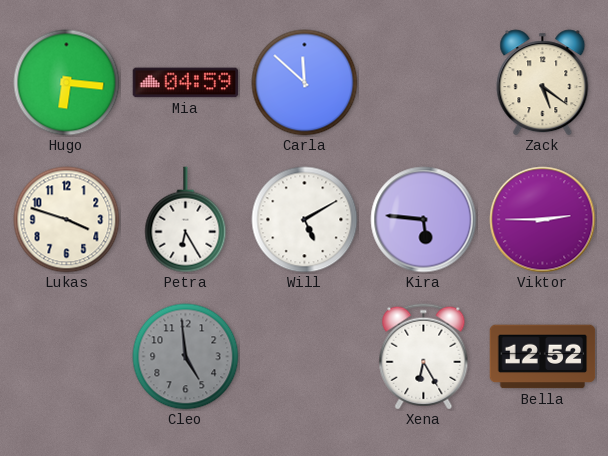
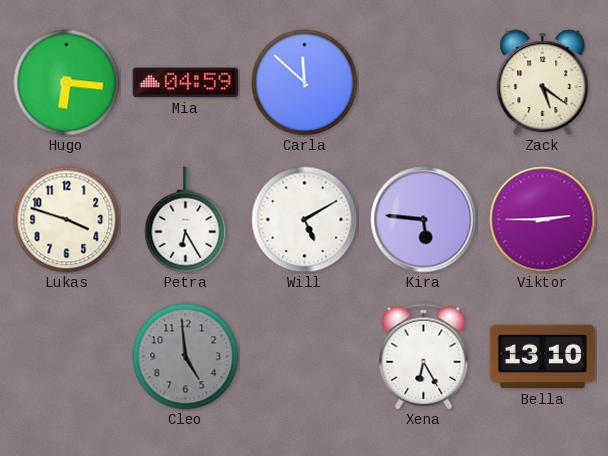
Bella: 12:52 -> 13:10 (543, 357)
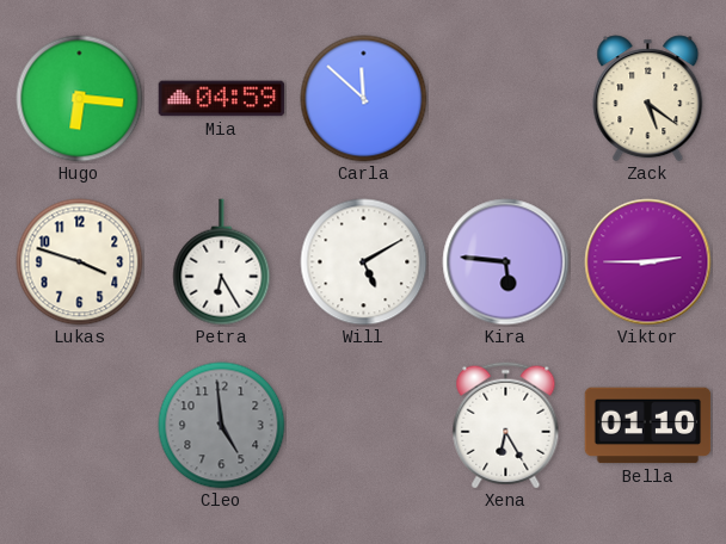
Bella: 13:10 -> 01:10 (648, 426)
